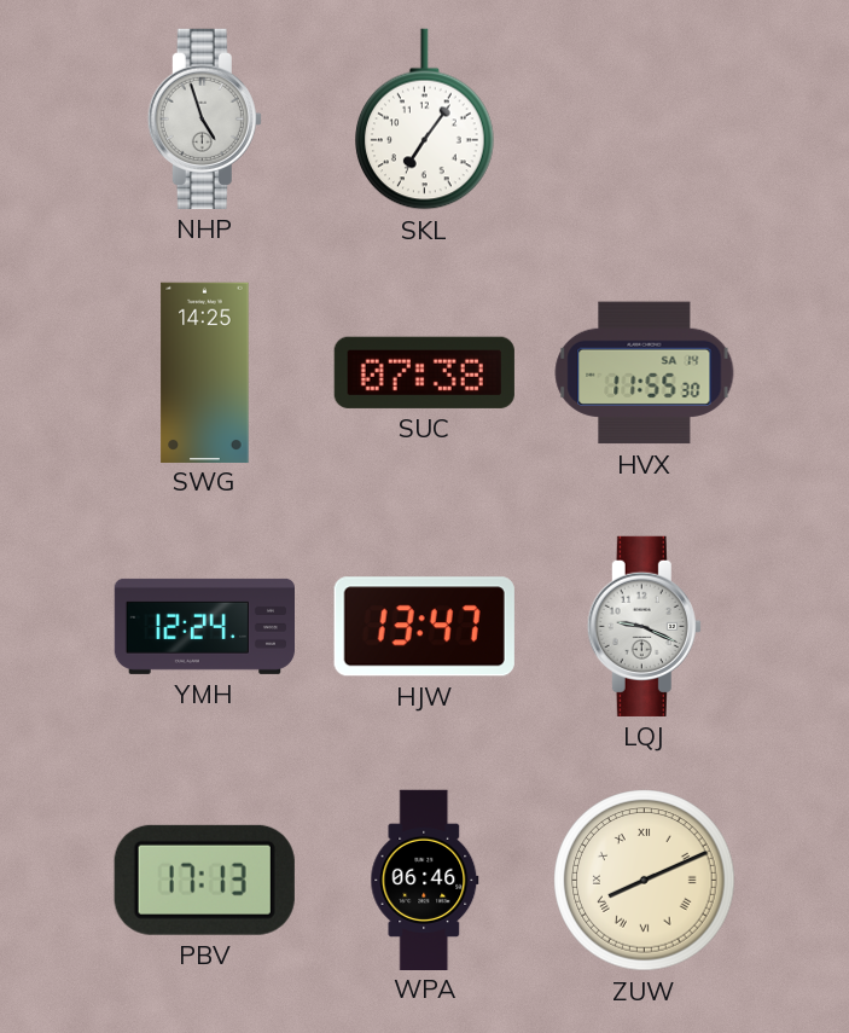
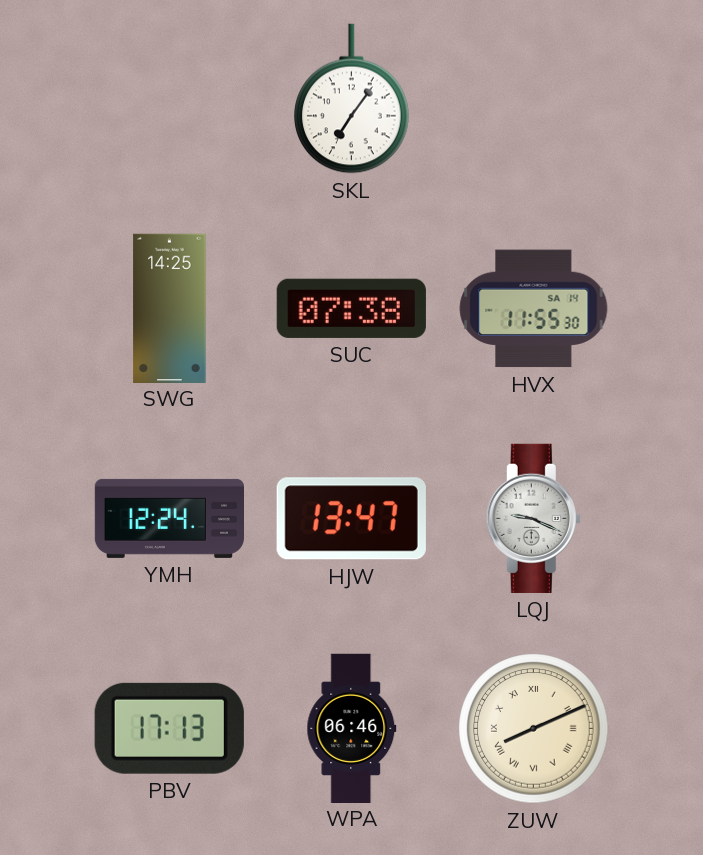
NHP: 4:57 -> none (204, 118)
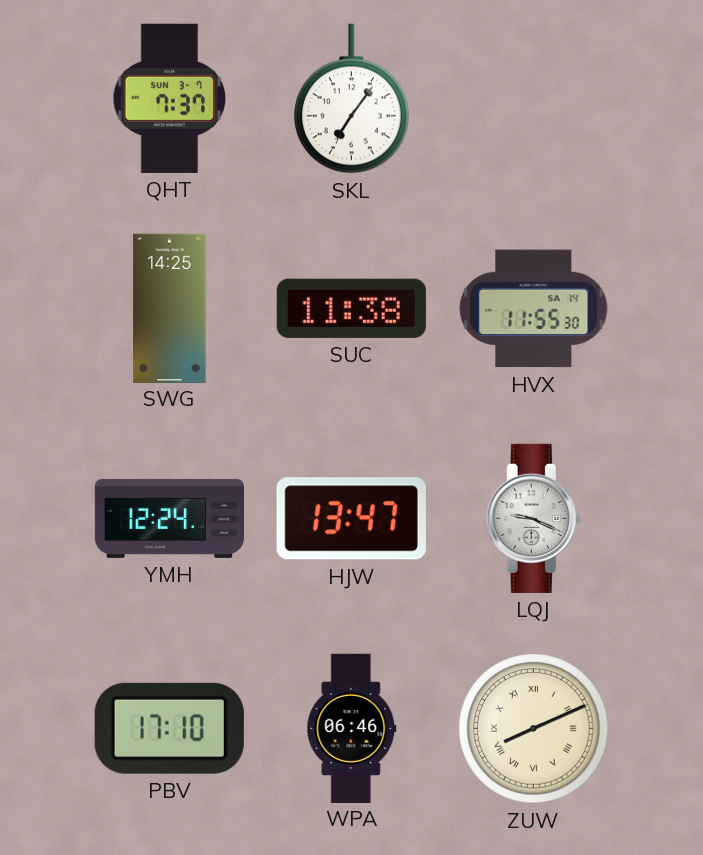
QHT: none -> 7:37 (170, 98)
SUC: 07:38 -> 11:38 (351, 308)
PBV: 17:13 -> 17:10 (169, 728)
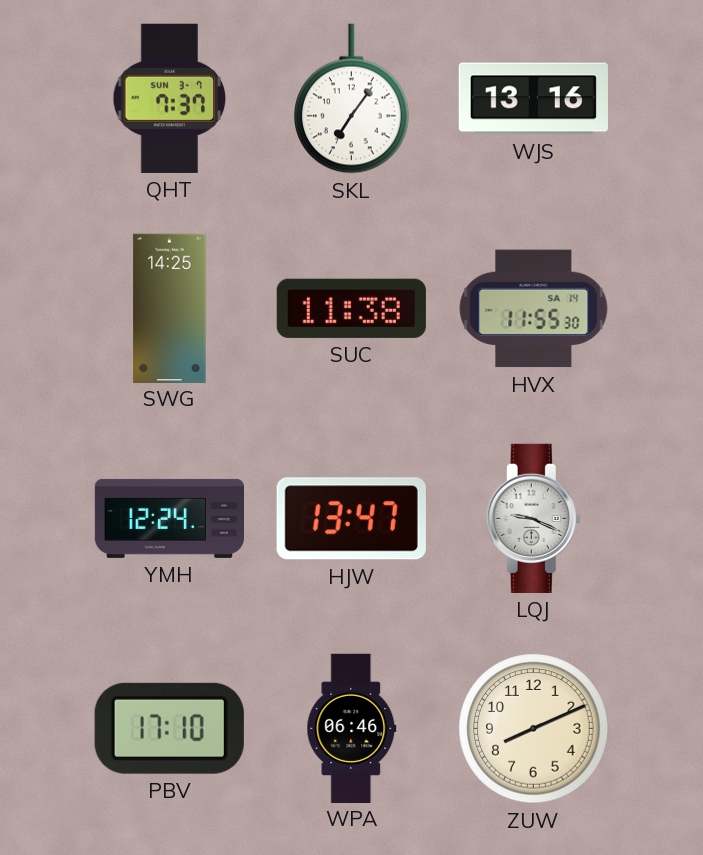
WJS: none -> 13:16 (533, 99)
ZUW numerals: Roman -> Arabic (534, 729)
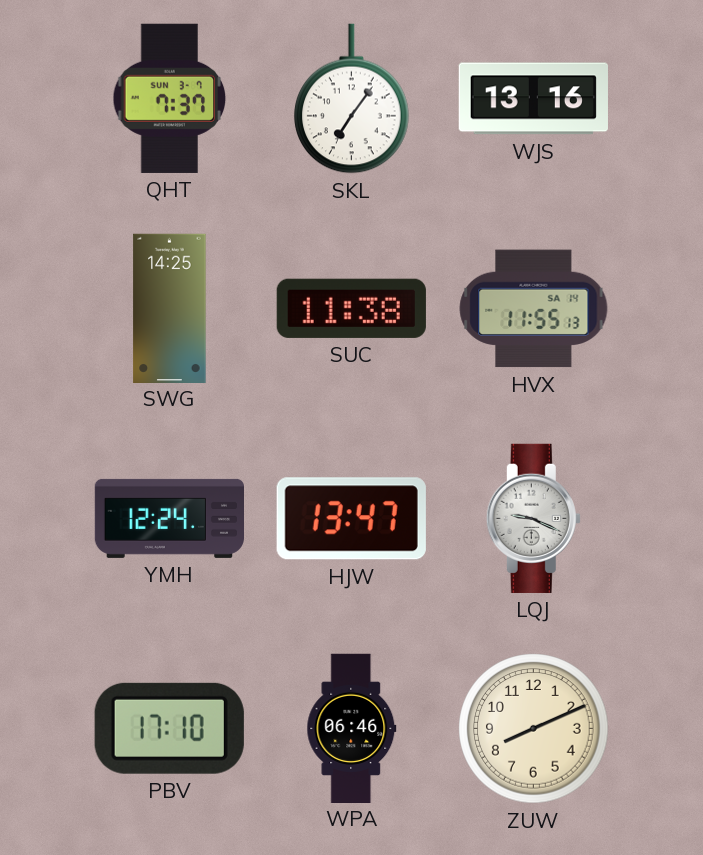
HVX: 11:55:30 -> 11:55:13 (534, 309)
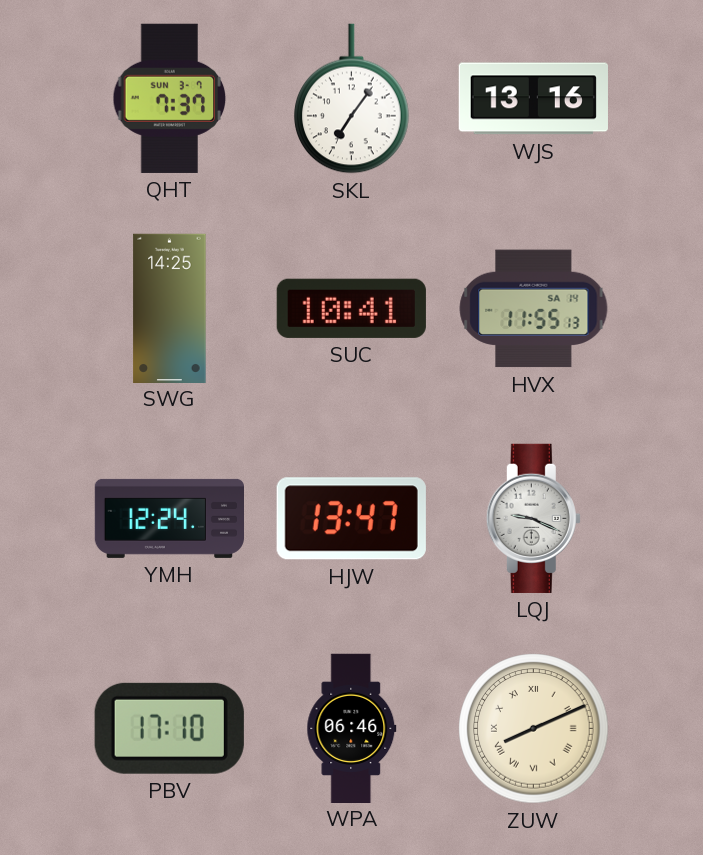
SUC: 11:38 -> 10:41 (351, 308)
ZUW numerals: Arabic -> Roman (534, 729)
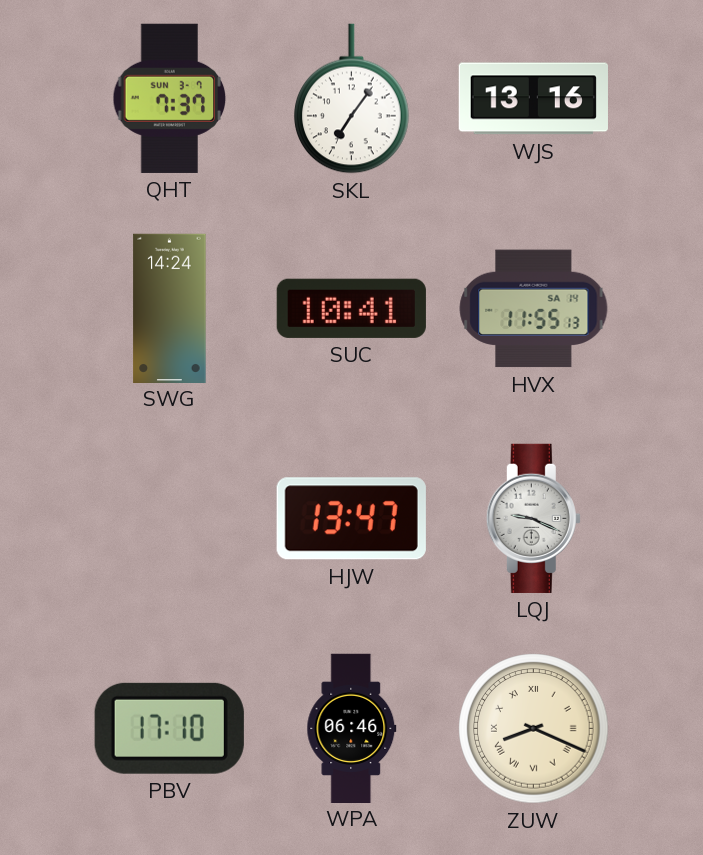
SWG: 14:25 -> 14:24 (170, 308)
YMH: 12:24 -> none (169, 518)
ZUW: 8:11 -> 8:19 (534, 729)
